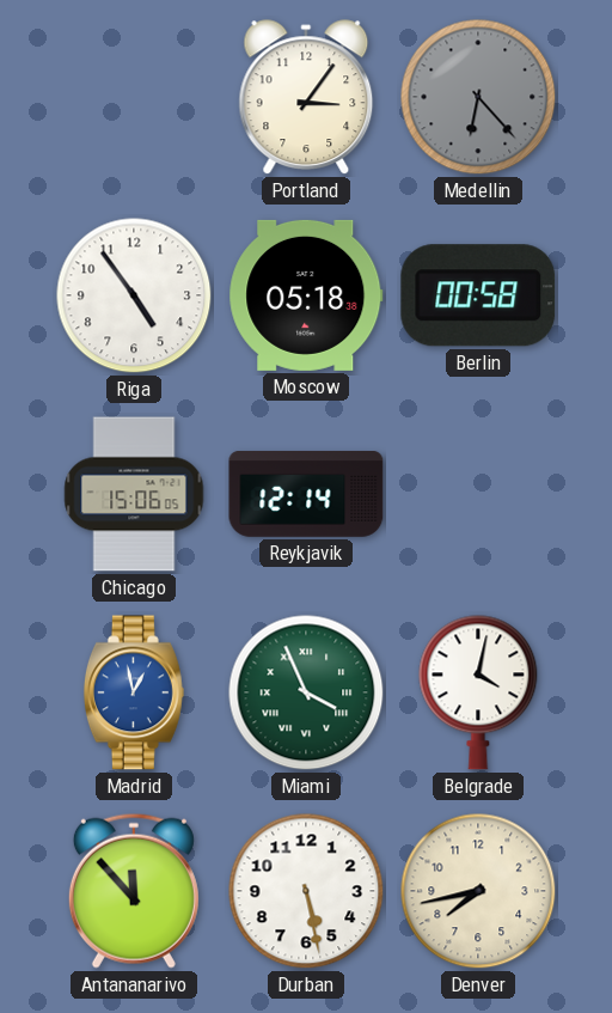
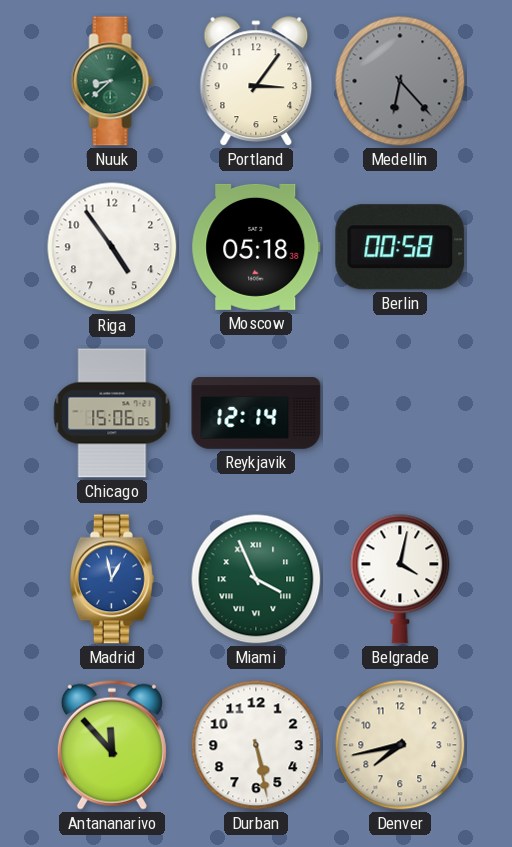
Nuuk: none -> 8:38 (112, 81)
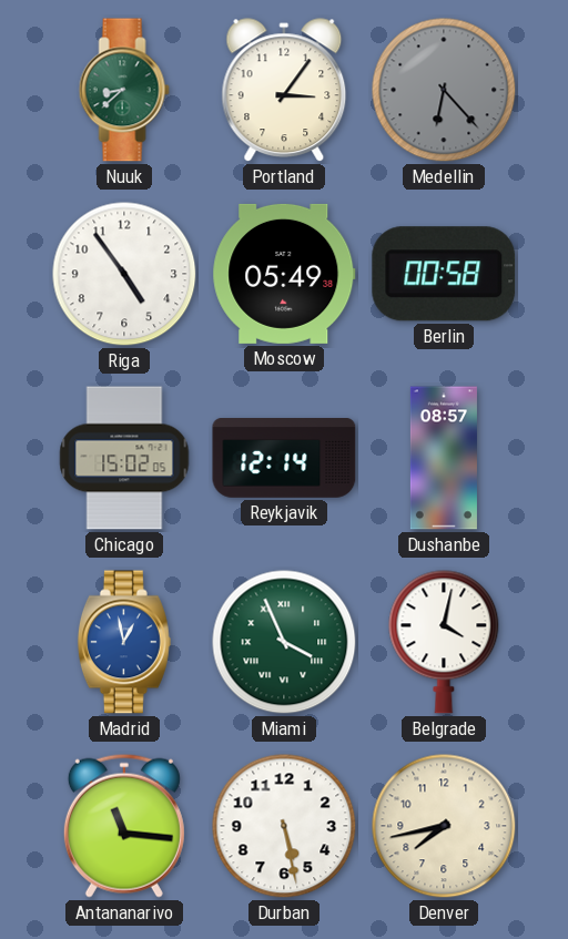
Moscow: 05:18 -> 05:49 (284, 274)
Chicago: 15:06 -> 15:02 (124, 458)
Dushanbe: none -> 08:57 (444, 458)
Antananarivo: 11:53 -> 11:16 (124, 826)
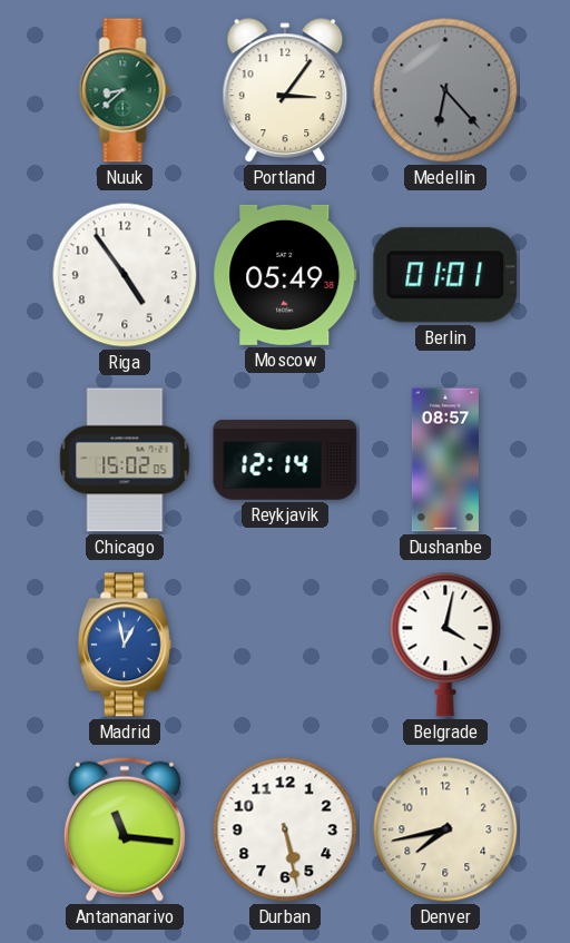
Berlin: 00:58 -> 01:01 (445, 275)
Miami: 3:56 -> none (284, 642)
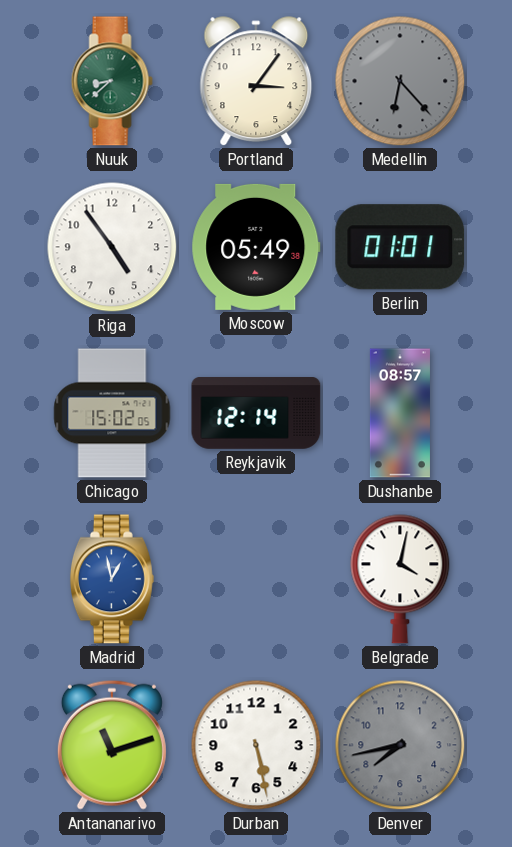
Antananarivo: 11:16 -> 11:12 (112, 745)
Denver dial: cream -> grey (400, 745)
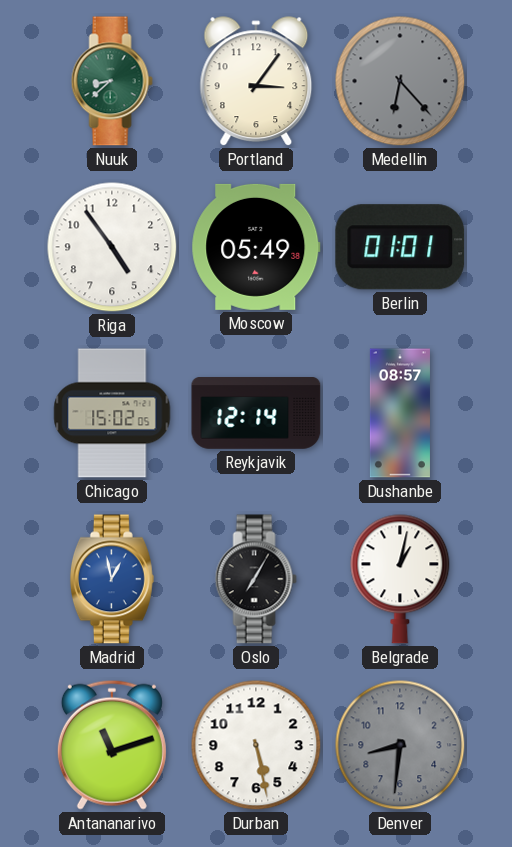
Oslo: none -> 7:05 (256, 579)
Belgrade: 4:02 -> 1:02 (400, 579)
Denver: 7:43 -> 8:31 (400, 745)
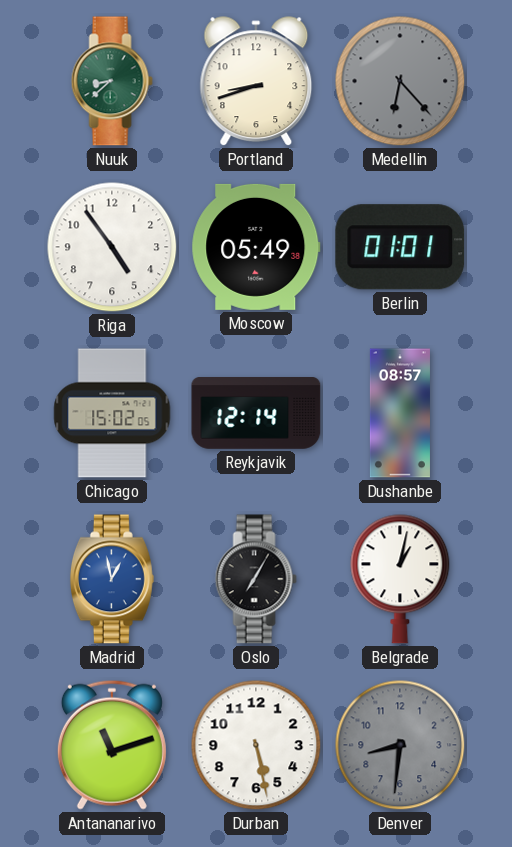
Portland: 3:06 -> 8:42 (256, 82)
